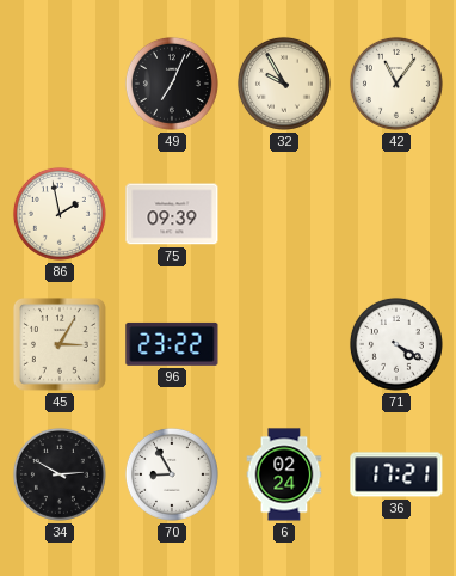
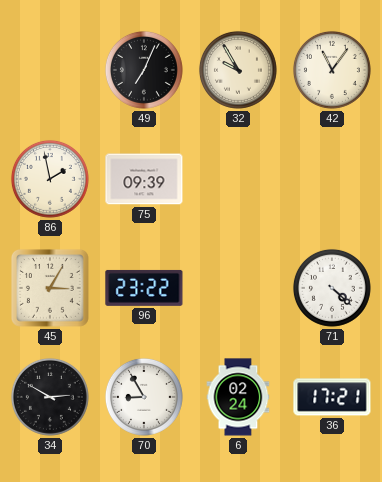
71: 4:20 -> 4:22 (332, 288)
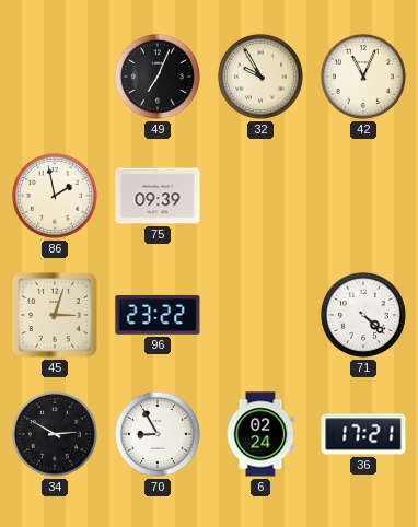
42: 11:06 -> 11:04 (363, 77)
45: 3:05 -> 3:03 (56, 316)
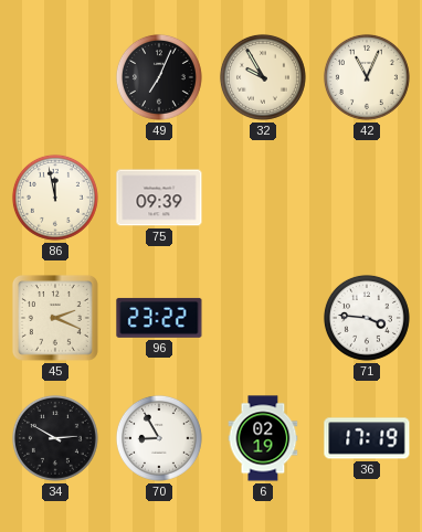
86: 1:58 -> 11:58 (55, 198)
45: 3:03 -> 2:19 (56, 319)
71: 4:22 -> 3:46 (367, 318)
6: 02:24 -> 02:19 (263, 438)
36: 17:21 -> 17:19 (367, 438)
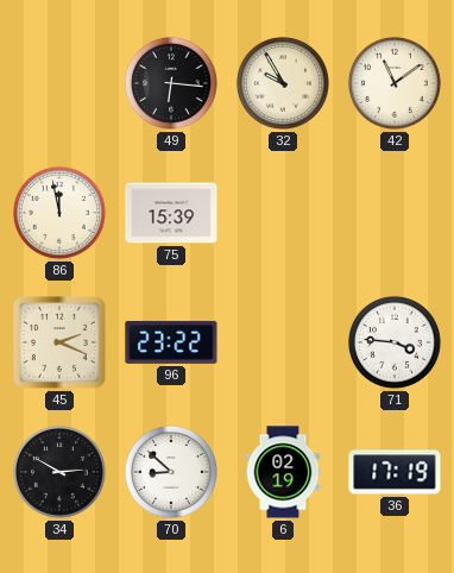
49: 7:04 -> 6:16 (171, 83)
42: 11:04 -> 11:09 (395, 83)
75: 09:39 -> 15:39 (171, 213)
70: 8:55 -> 8:52 (171, 472)
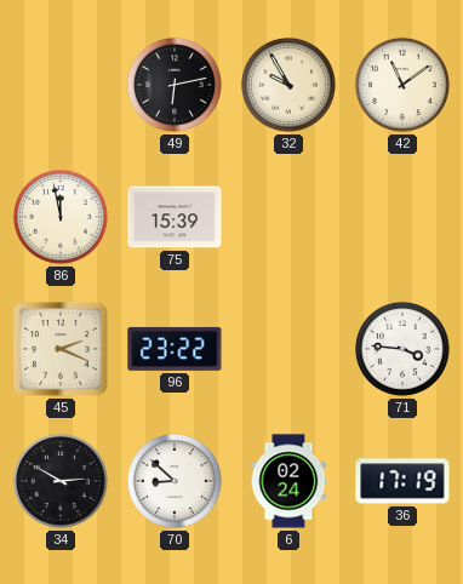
49: 6:16 -> 6:13 (175, 85)
6: 02:19 -> 02:24 (288, 481)
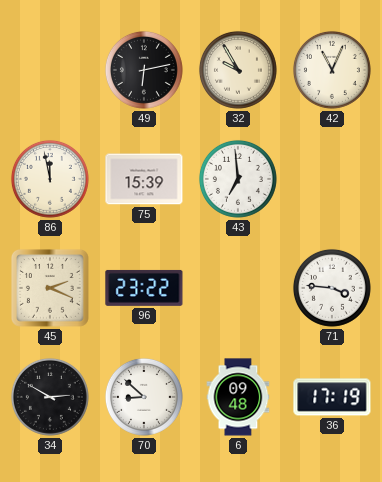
42: 11:09 -> 11:04 (332, 70)
43: none -> 6:59 (238, 179)
6: 02:24 -> 09:48 (238, 397)
